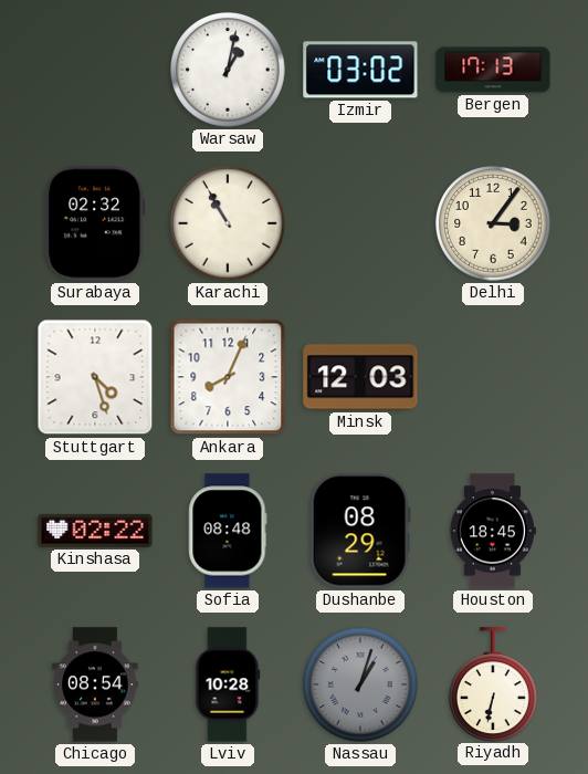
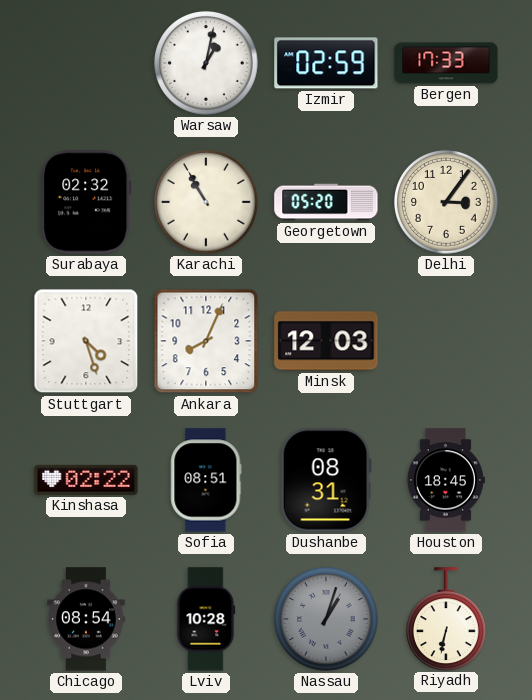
Izmir: 03:02 -> 02:59 (326, 63)
Bergen: 17:13 -> 17:33 (446, 63)
Georgetown: none -> 05:20 (326, 202)
Sofia: 08:48 -> 08:51 (206, 480)
Dushanbe: 08:29 -> 08:31 (326, 480)
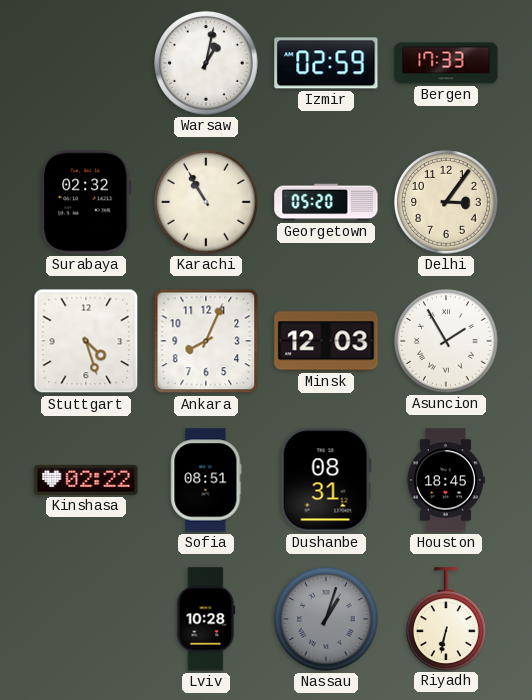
Asuncion: none -> 1:55 (447, 342)
Chicago: 08:54 -> none (86, 619)
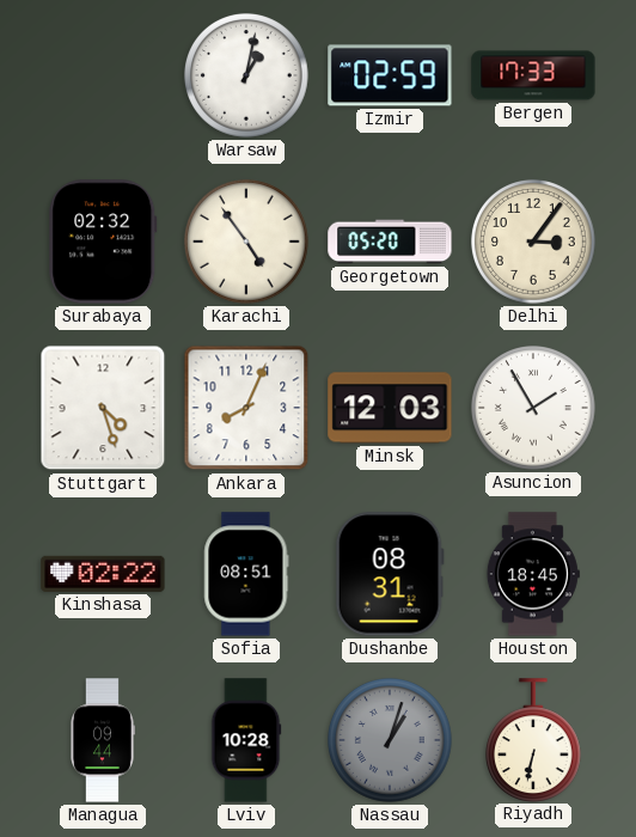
Karachi: 10:55 -> 4:54 (247, 243)
Managua: none -> 09:44 (103, 740)
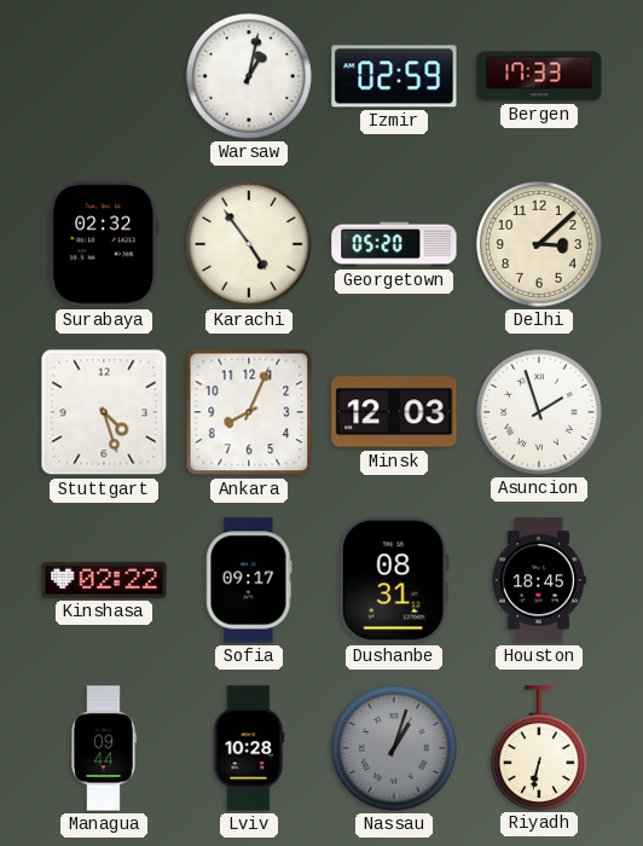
Delhi: 3:06 -> 3:08 (540, 245)
Asuncion: 1:55 -> 1:57 (540, 413)
Sofia: 08:51 -> 09:17 (249, 580)
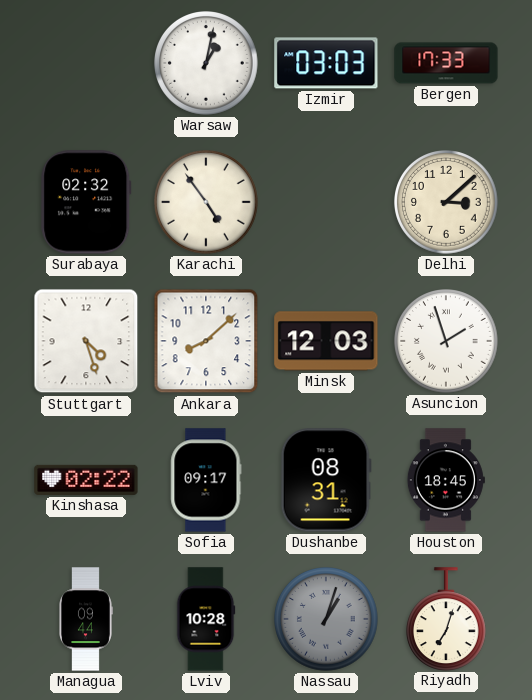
Izmir: 02:59 -> 03:03 (326, 63)
Georgetown: 05:20 -> none (394, 244)
Ankara: 8:04 -> 8:08 (206, 341)
Riyadh: 6:32 -> 7:03 (446, 619)
